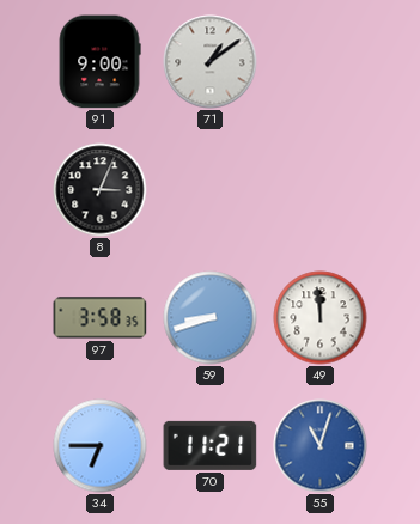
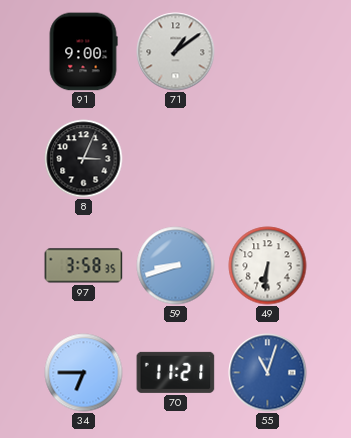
49: 11:59 -> 6:31 (268, 266)
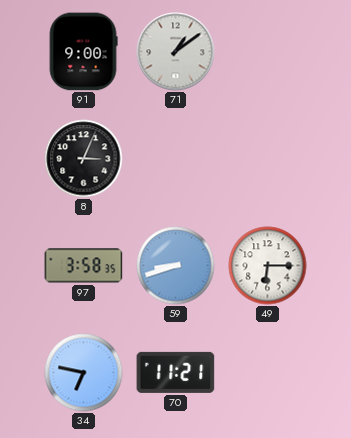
49: 6:31 -> 6:15 (268, 266)
34: 6:45 -> 6:47 (84, 373)
55: 11:03 -> none (268, 373)
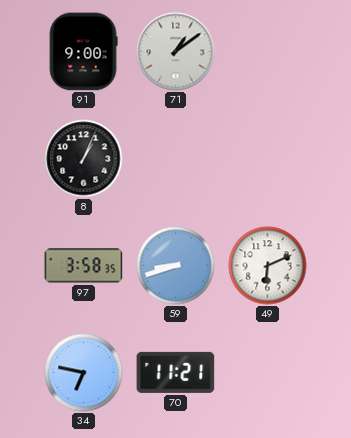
8: 3:04 -> 1:04 (84, 159)
49: 6:15 -> 6:11 (268, 266)
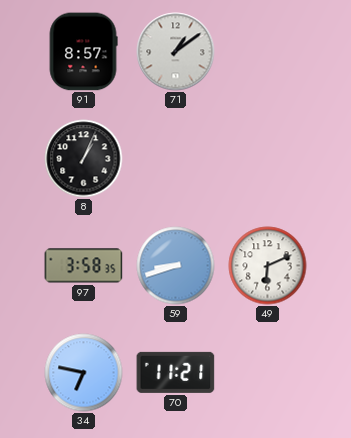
91: 9:00 -> 8:57 (83, 52)
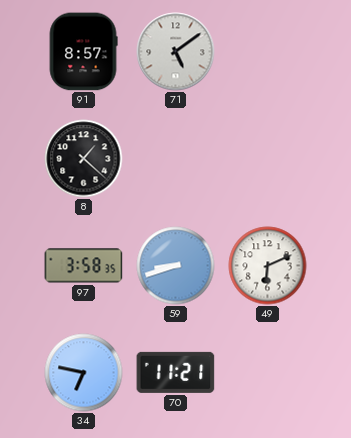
71: 1:09 -> 5:09 (176, 52)
8: 1:04 -> 1:22 (84, 159)
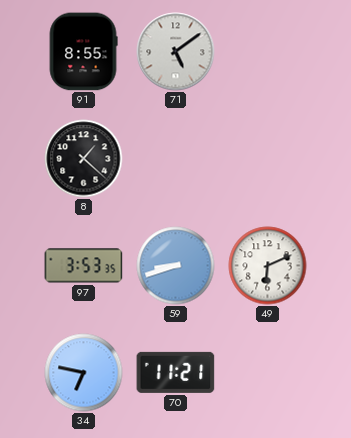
91: 8:57 -> 8:55 (83, 52)
97: 3:58 -> 3:53 (84, 266)
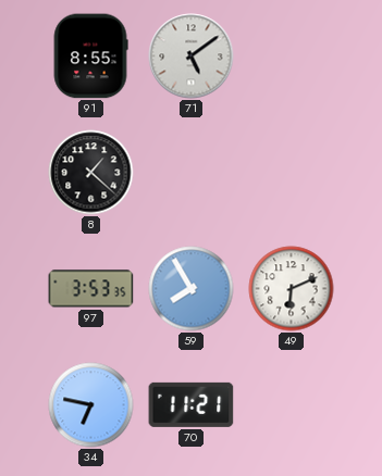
59: 8:42 -> 7:55 (192, 289)
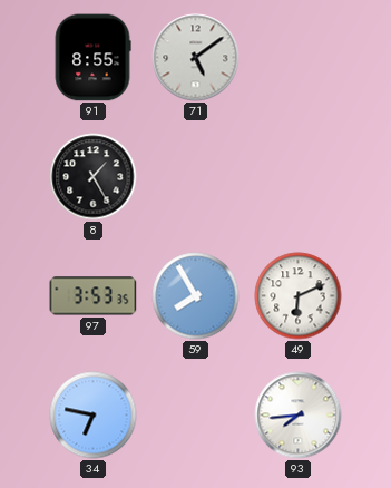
8: 1:22 -> 1:25 (94, 177)
70: 11:21 -> none (192, 404)
93: none -> 7:44 (299, 416)
